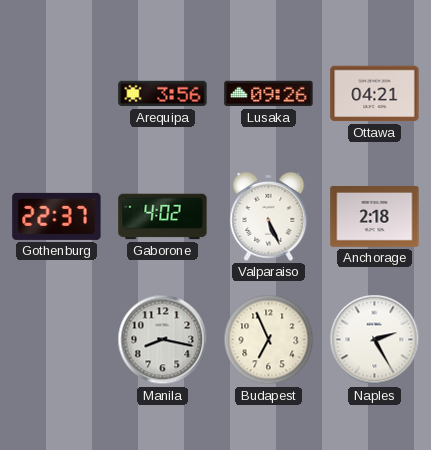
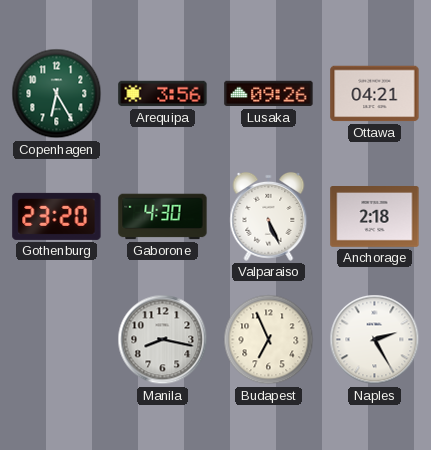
Copenhagen: none -> 6:25 (57, 94)
Gothenburg: 22:37 -> 23:20 (57, 216)
Gaborone: 4:02 -> 4:30 (163, 217)
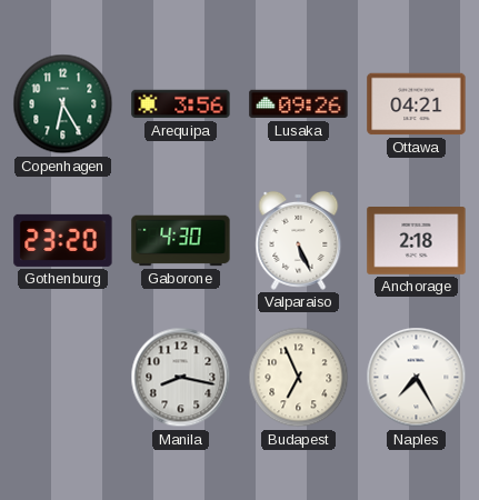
Naples: 2:25 -> 7:25 (417, 378)
